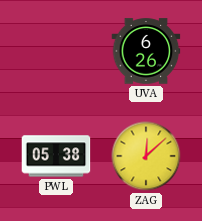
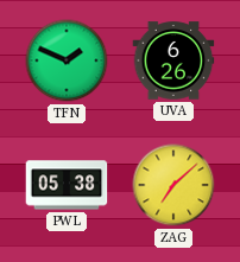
TFN: none -> 1:49 (67, 60)
ZAG: 12:08 -> 7:08 (173, 185)
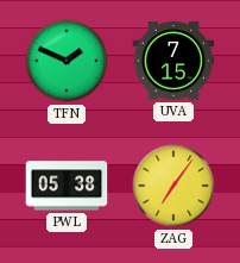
UVA: 6:26 -> 7:15 (173, 61)
ZAG: 7:08 -> 7:06 (173, 186)
